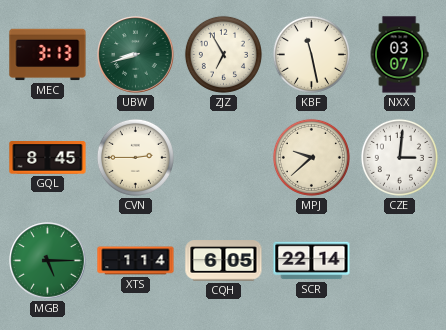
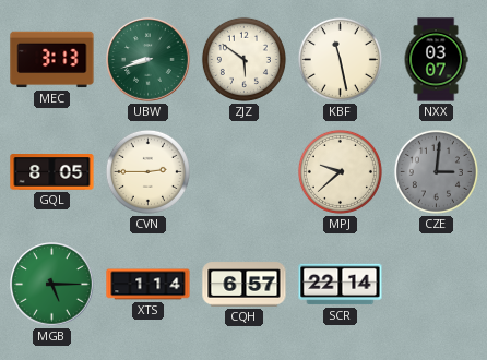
ZJZ: 6:55 -> 5:51 (243, 59)
GQL: 8:45 -> 8:05 (52, 172)
CZE dial: white -> grey (436, 171)
CQH: 6:05 -> 6:57 (245, 285)
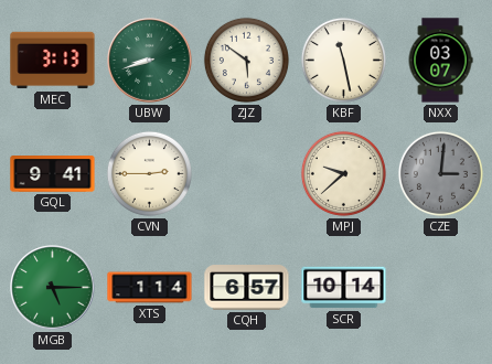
GQL: 8:05 -> 9:41 (53, 174)
SCR: 22:14 -> 10:14 (344, 288)
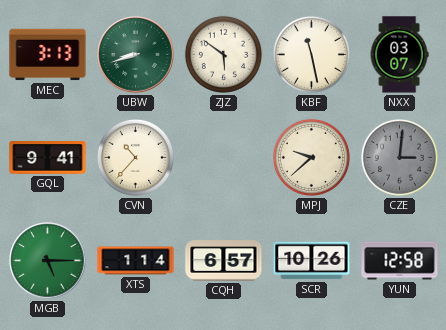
CVN: 2:45 -> 10:37 (135, 157)
SCR: 10:14 -> 10:26 (312, 261)
YUN: none -> 12:58 (400, 261)
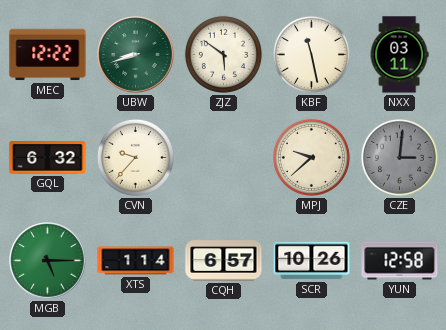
MEC: 3:13 -> 12:22 (48, 55)
NXX: 03:07 -> 03:11 (399, 55)
GQL: 9:41 -> 6:32 (48, 158)
CVN: 10:37 -> 9:37 (135, 157)
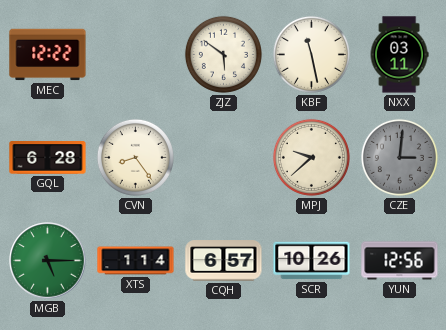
UBW: 8:42 -> none (136, 55)
GQL: 6:32 -> 6:28 (48, 158)
CVN: 9:37 -> 8:24 (135, 157)
YUN: 12:58 -> 12:56 (400, 261)
